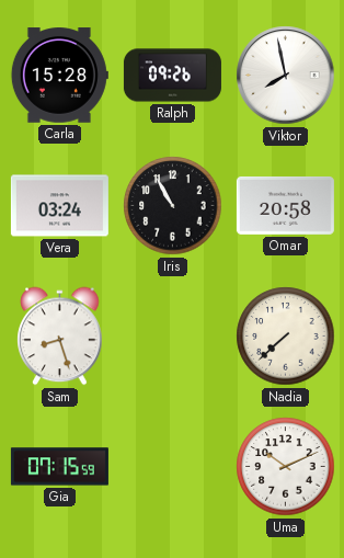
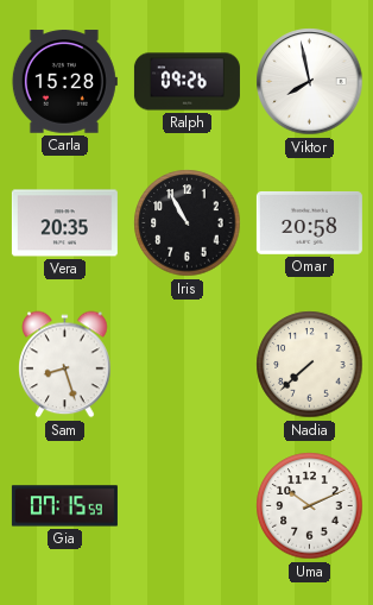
Vera: 03:24 -> 20:35 (64, 223)
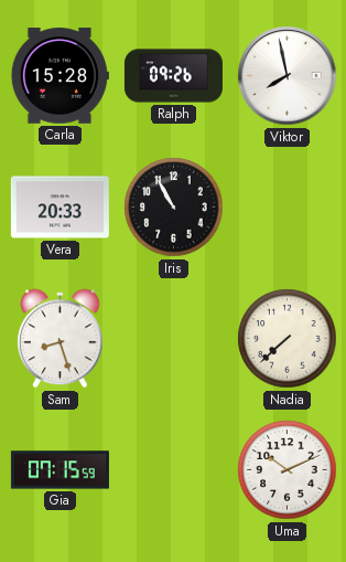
Vera: 20:35 -> 20:33 (60, 208)
Omar: 20:58 -> none (309, 222)
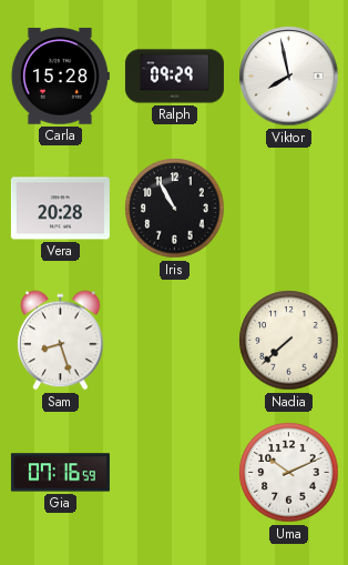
Ralph: 09:26 -> 09:29 (174, 77)
Vera: 20:33 -> 20:28 (60, 209)
Gia: 07:15 -> 07:16 (60, 473)
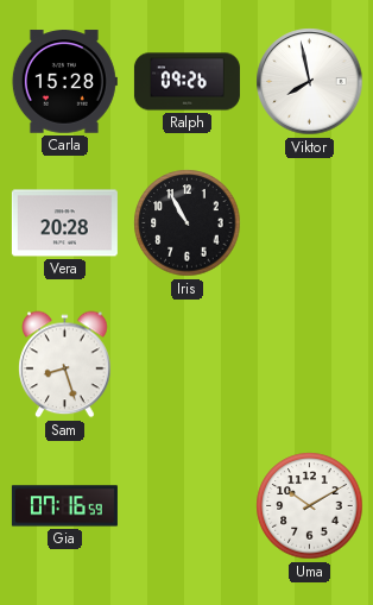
Ralph: 09:29 -> 09:26 (186, 82)
Nadia: 7:38 -> none (289, 341)
Uma: 10:11 -> 10:10 (310, 506)
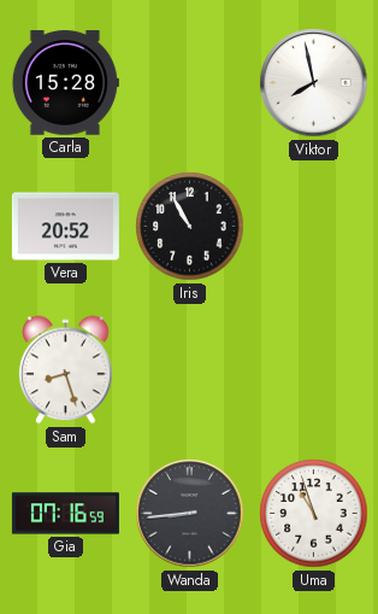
Ralph: 09:26 -> none (186, 82)
Vera: 20:28 -> 20:52 (65, 227)
Wanda: none -> 8:44 (190, 514)
Uma: 10:10 -> 10:57 (314, 514)
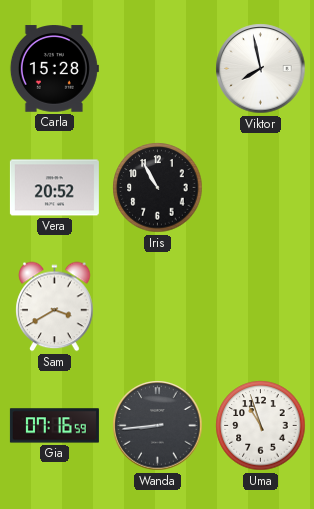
Sam: 8:27 -> 3:40 (55, 307)
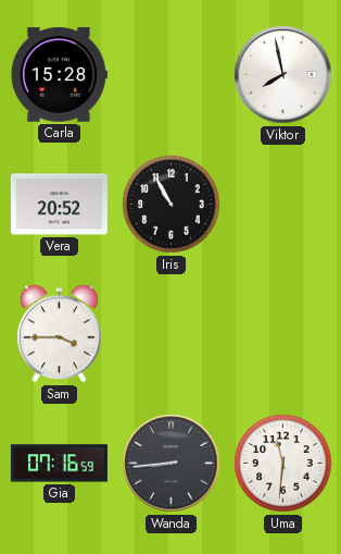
Sam: 3:40 -> 3:45 (60, 334)
Uma: 10:57 -> 11:31 (283, 464)
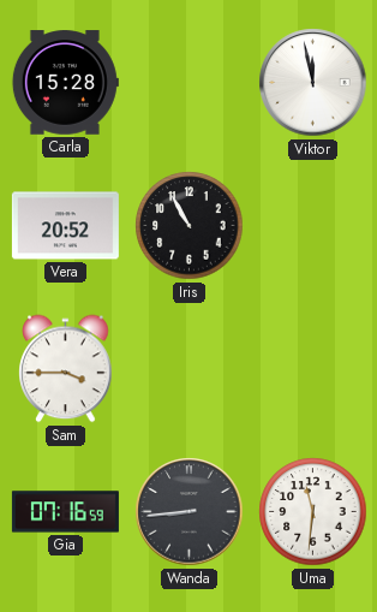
Viktor: 7:58 -> 11:58 (313, 83)
